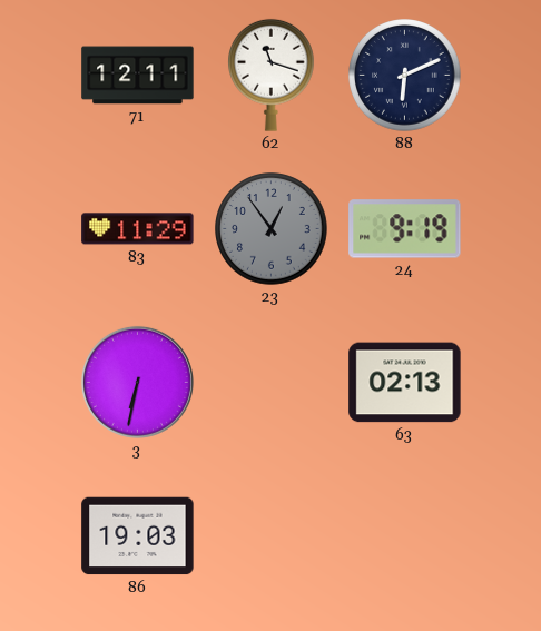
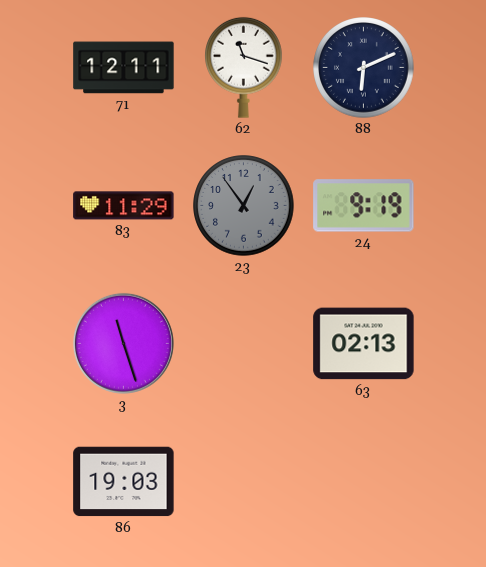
3: 6:32 -> 11:27 (123, 343)
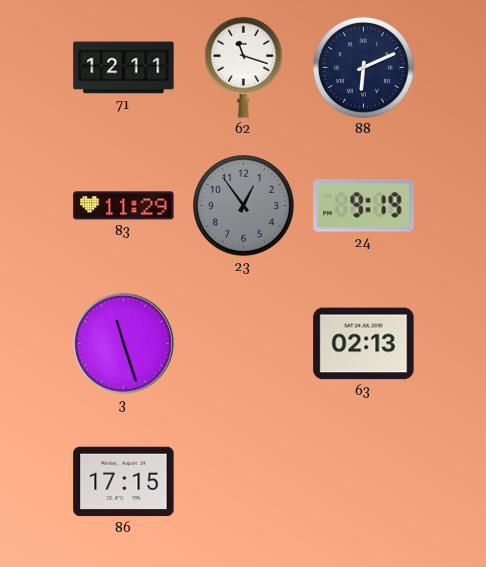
86: 19:03 -> 17:15 (124, 482)
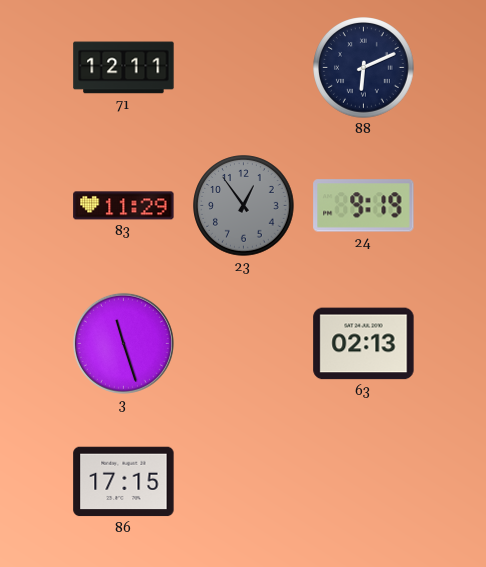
62: 11:18 -> none (244, 67)
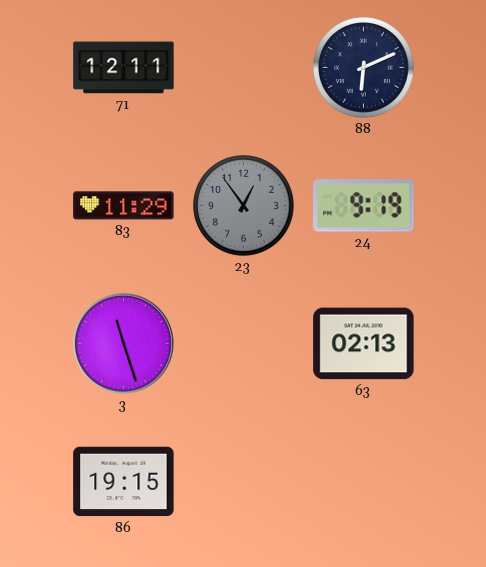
86: 17:15 -> 19:15 (124, 482)
